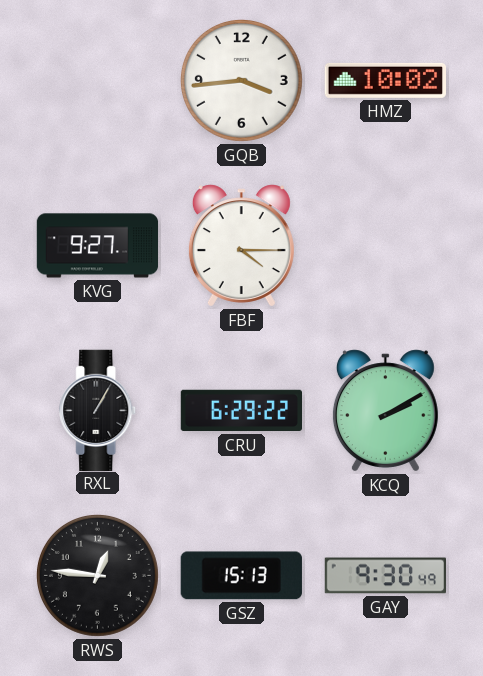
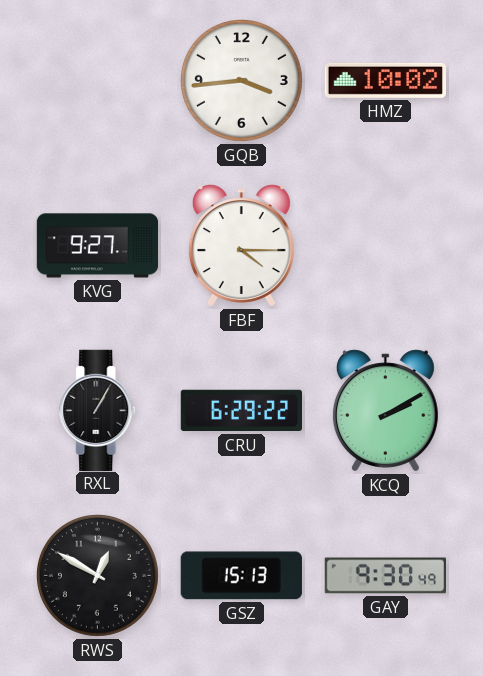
RWS: 12:46 -> 12:50 (97, 575)
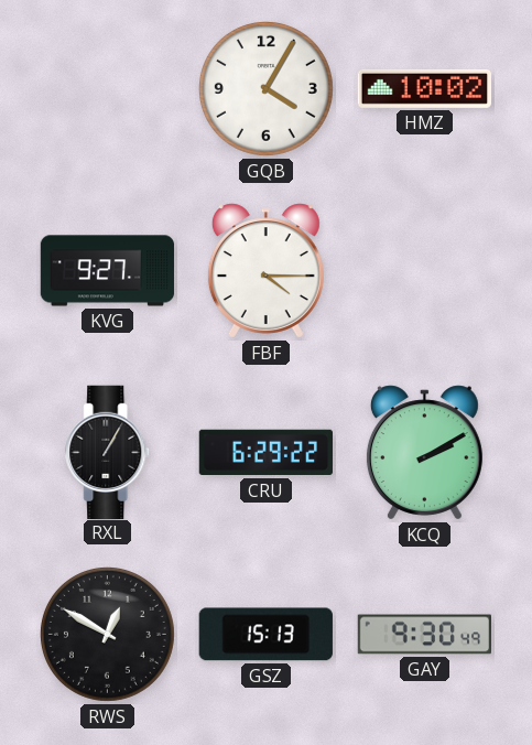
GQB: 3:44 -> 4:05 (265, 88)
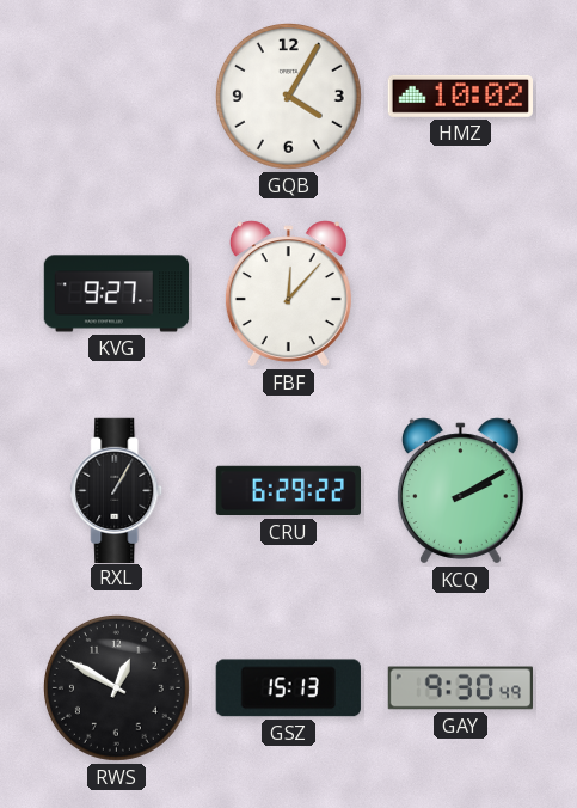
FBF: 4:15 -> 12:07 (288, 294)
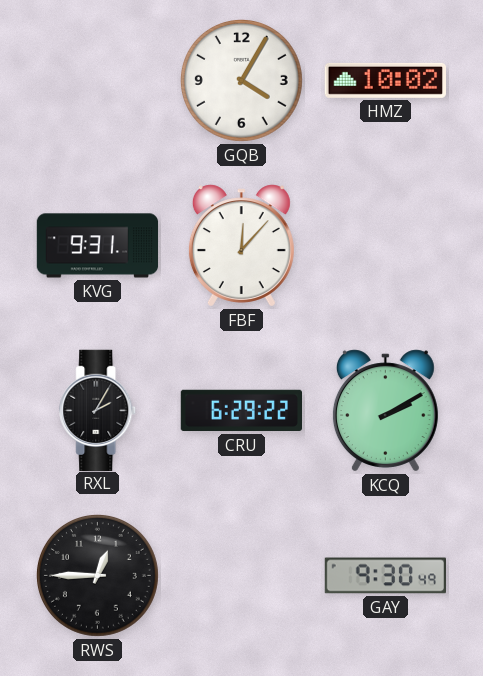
KVG: 9:27 -> 9:31 (98, 246)
RXL: 1:05 -> 2:05 (98, 410)
RWS: 12:50 -> 12:45 (97, 575)
GSZ: 15:13 -> none (288, 688)
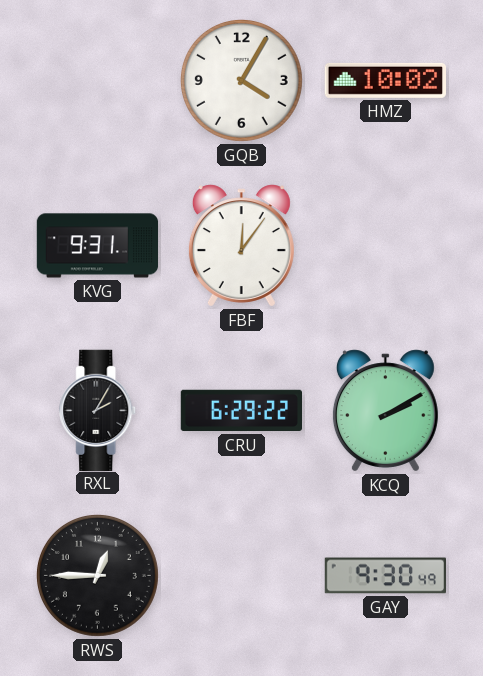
FBF: 12:07 -> 12:06 (241, 246)
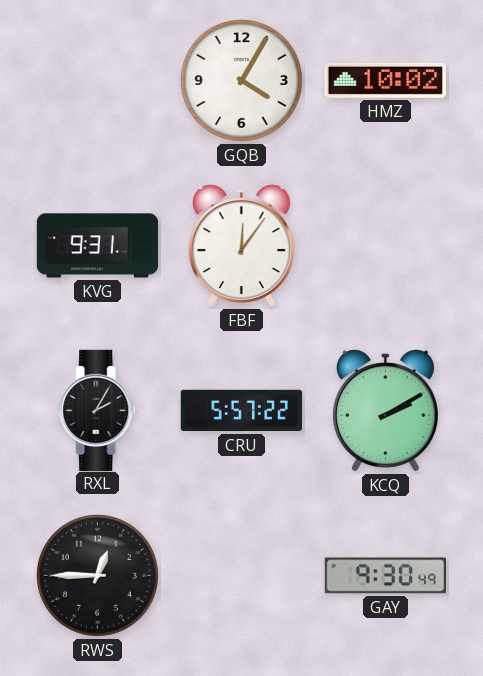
CRU: 6:29 -> 5:57 (241, 411)
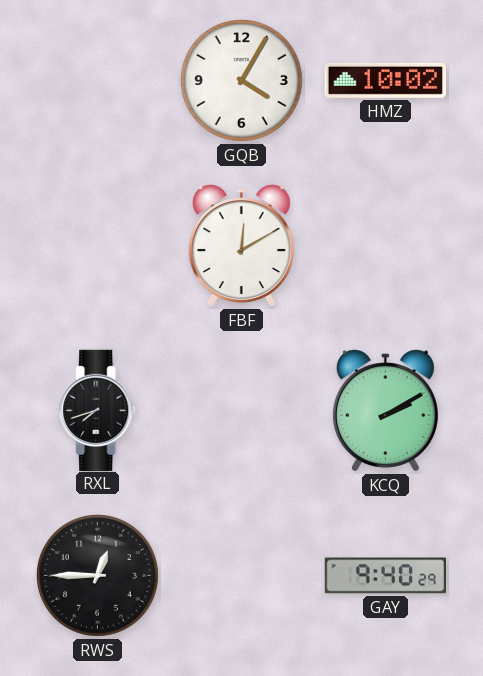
KVG: 9:31 -> none (98, 246)
FBF: 12:06 -> 12:10 (241, 246)
RXL: 2:05 -> 7:42 (98, 410)
CRU: 5:57 -> none (241, 411)
GAY: 9:30 -> 9:40 (386, 576)
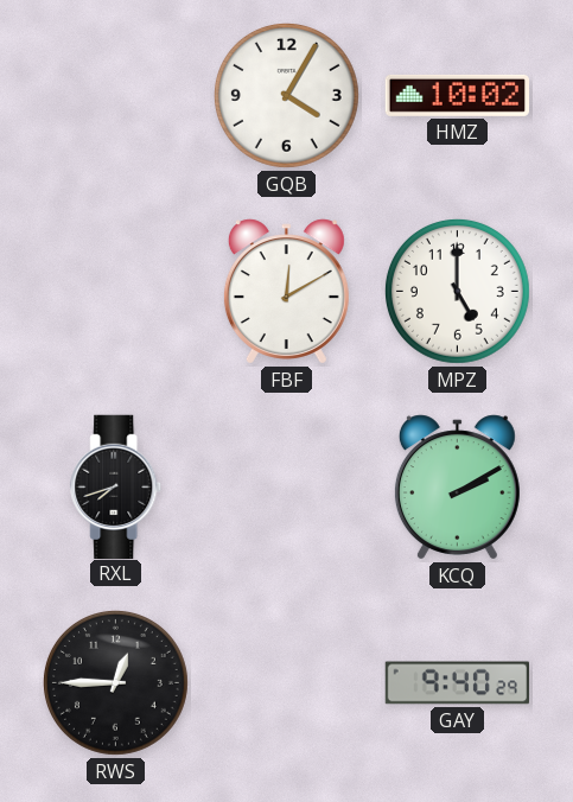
MPZ: none -> 5:00 (457, 291)
